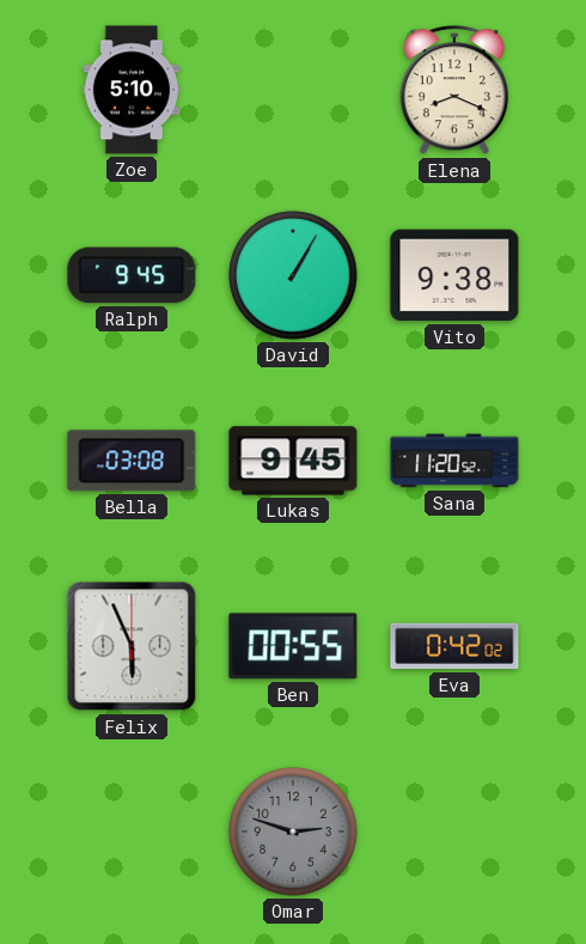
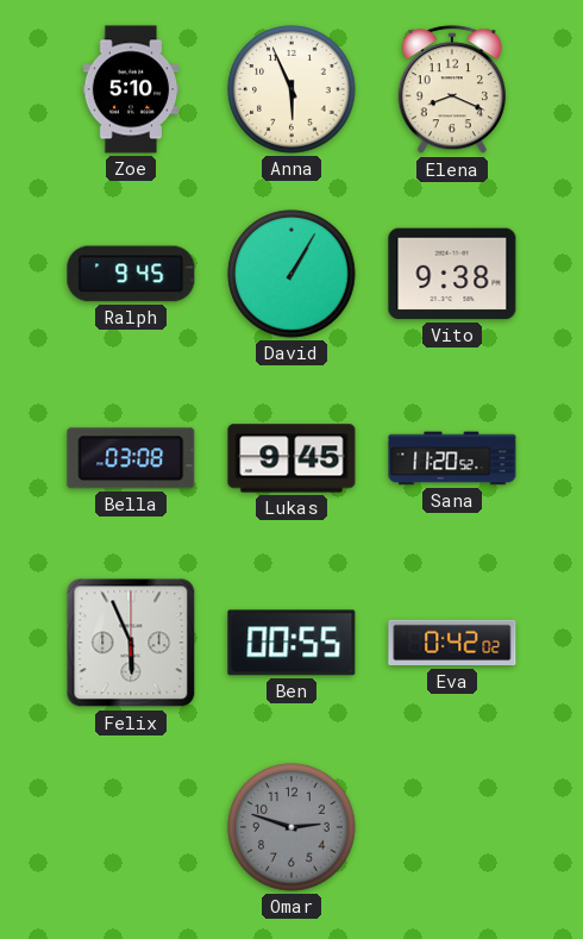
Anna: none -> 5:56 (291, 89)
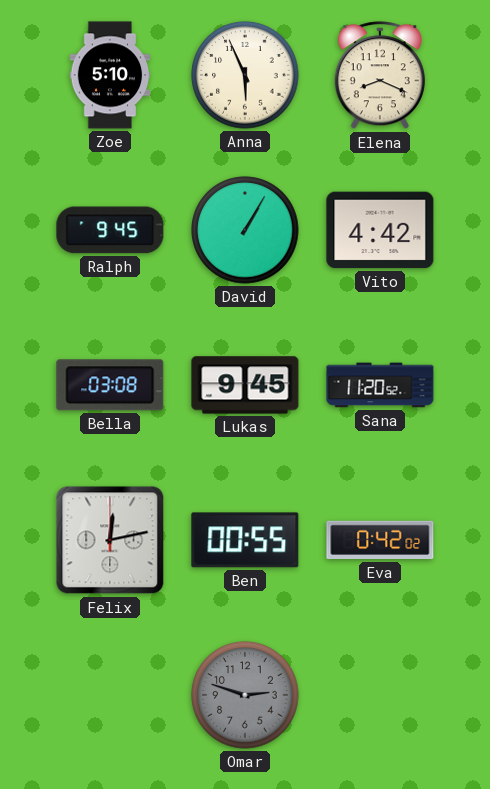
Vito: 9:38 -> 4:42 (380, 230)
Felix: 5:56 -> 12:13 (110, 540)
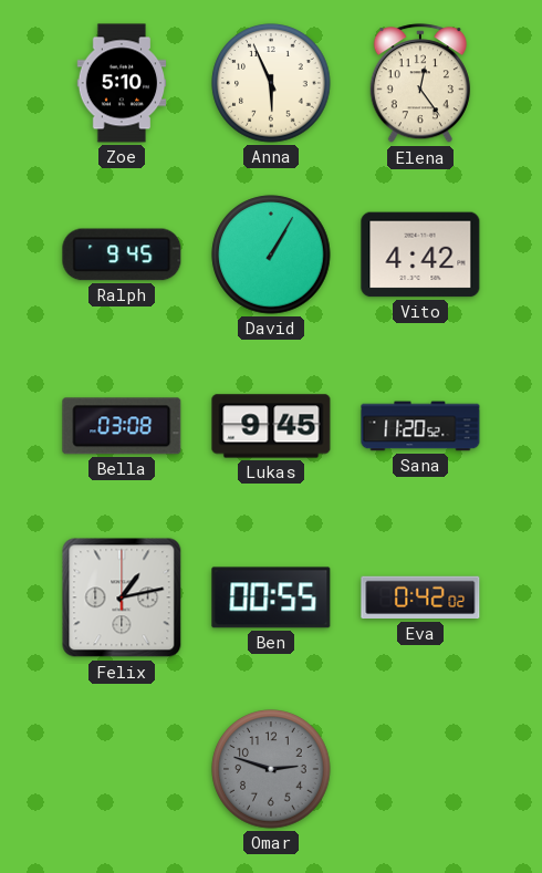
Elena: 8:19 -> 12:24 (420, 84)
Felix: 12:13 -> 1:13 (122, 597)
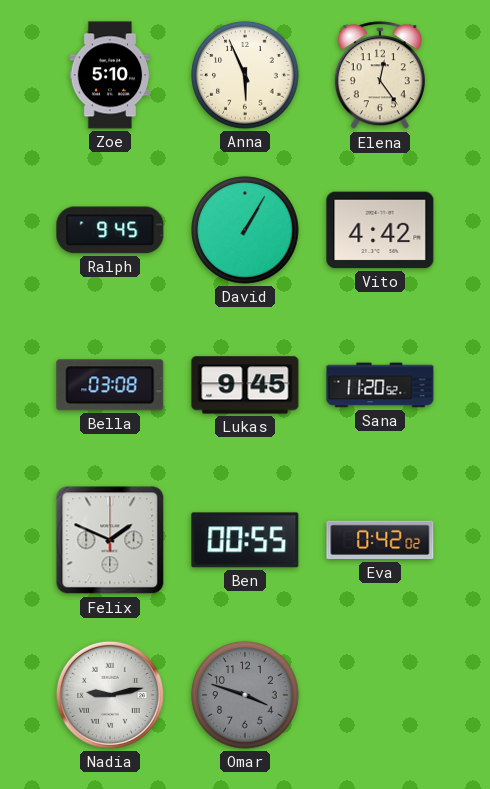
Felix: 1:13 -> 1:49 (110, 540)
Nadia: none -> 9:13 (110, 695)
Omar: 2:48 -> 3:48 (245, 695)
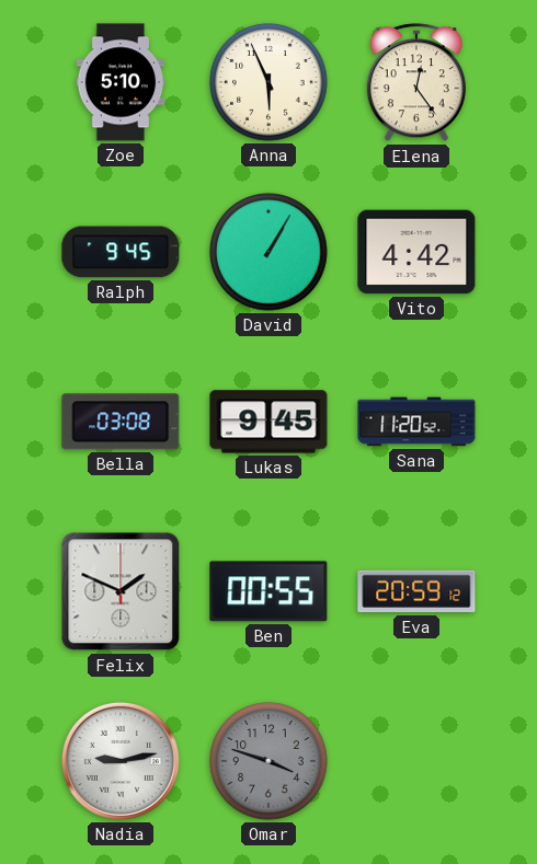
Eva: 0:42 -> 20:59 (416, 591)
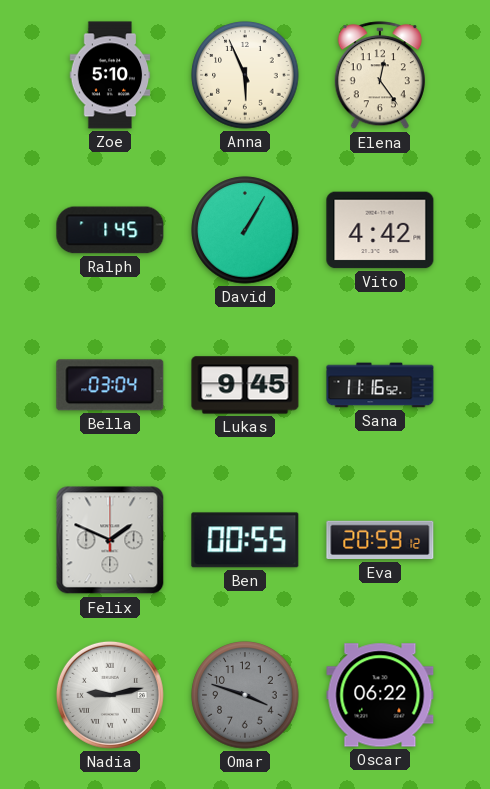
Ralph: 9:45 -> 1:45 (110, 230)
Bella: 03:08 -> 03:04 (110, 385)
Sana: 11:20 -> 11:16 (380, 385)
Oscar: none -> 06:22 (380, 695)
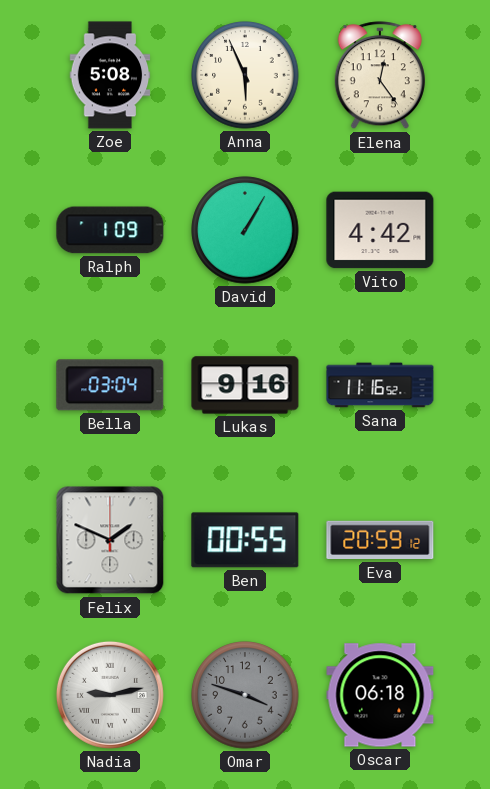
Zoe: 5:10 -> 5:08 (110, 75)
Ralph: 1:45 -> 1:09 (110, 230)
Lukas: 9:45 -> 9:16 (245, 385)
Oscar: 06:22 -> 06:18 (380, 695)
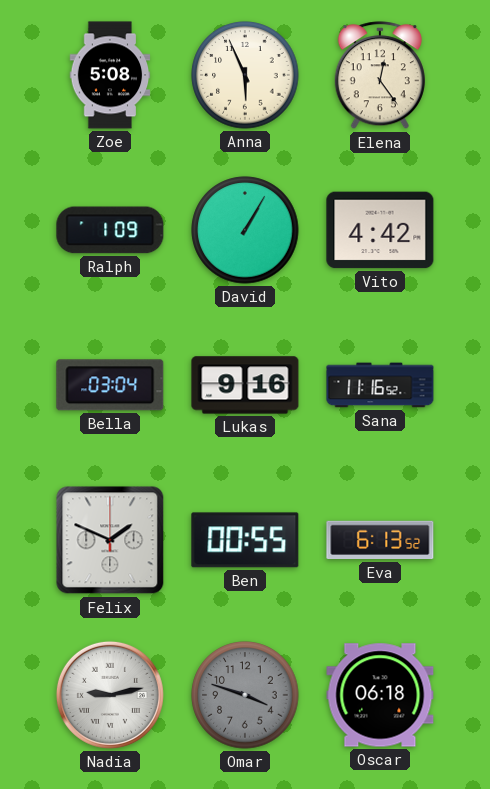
Eva: 20:59 -> 6:13 (380, 540)
